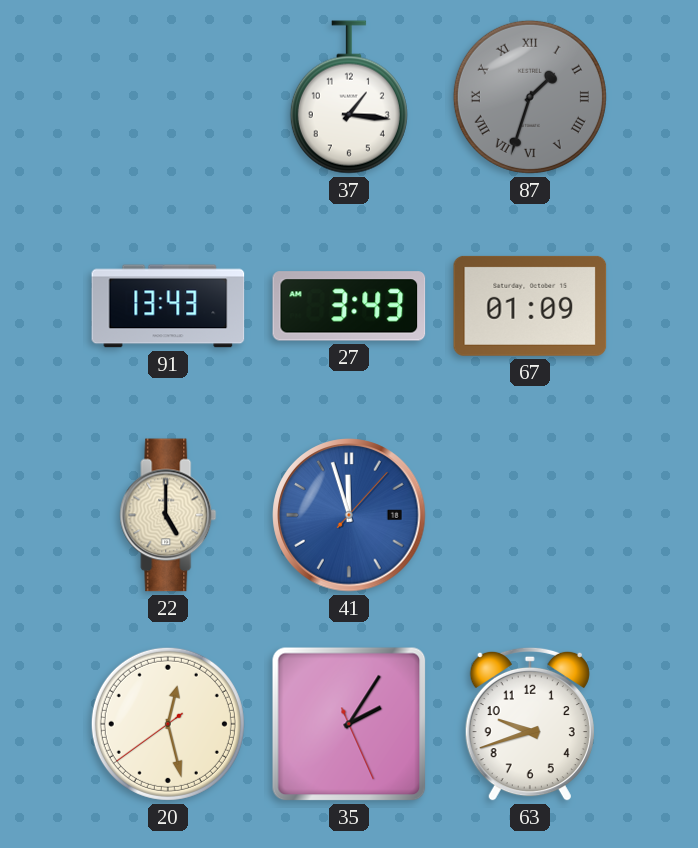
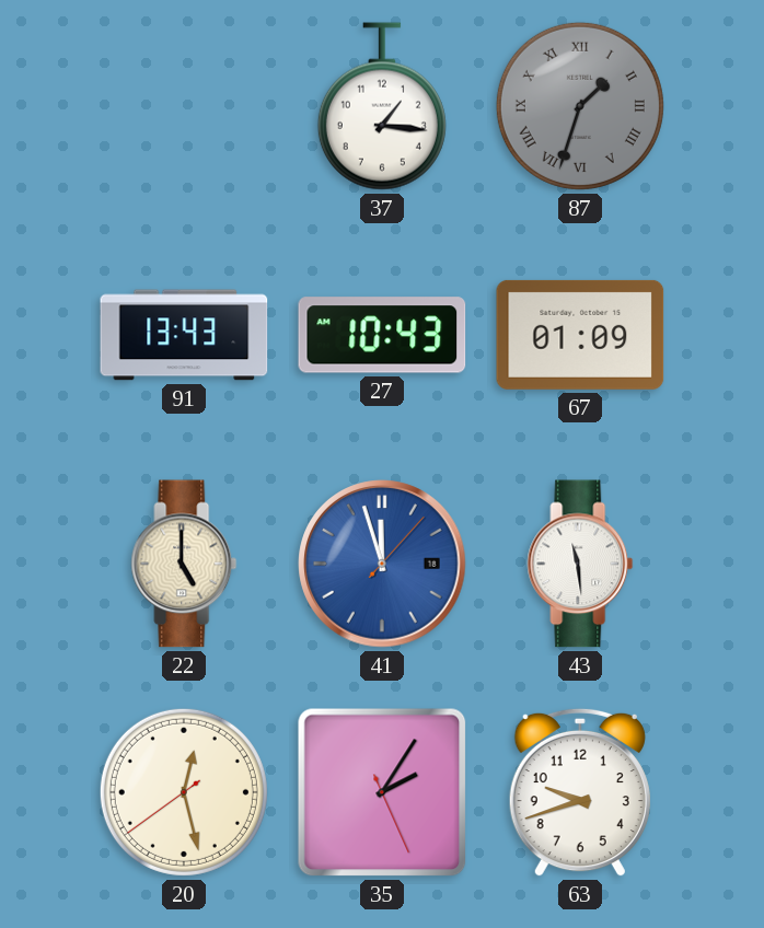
27: 3:43 -> 10:43 (382, 335)
43: none -> 11:29 (580, 564)
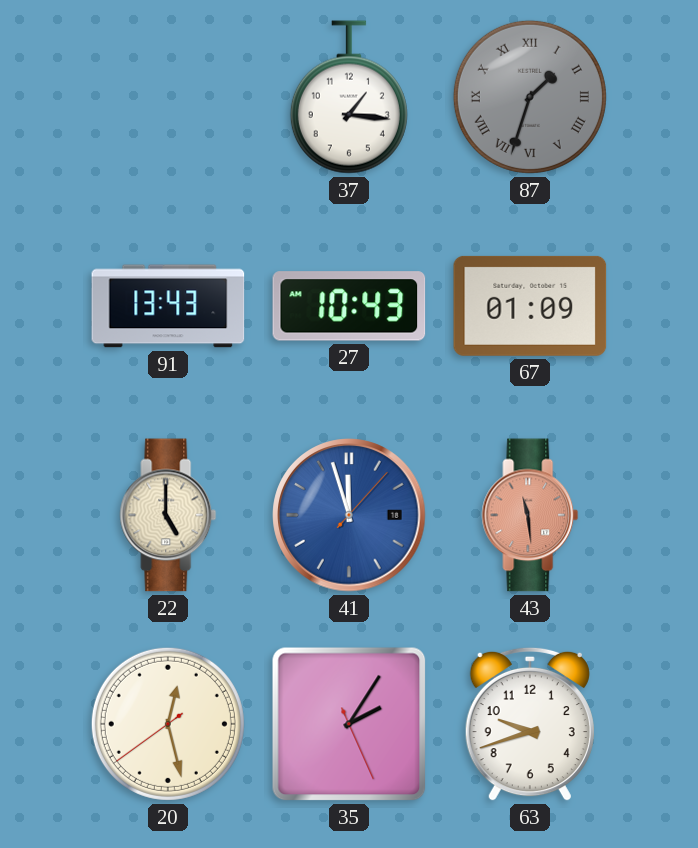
43 dial: white -> salmon (530, 515)
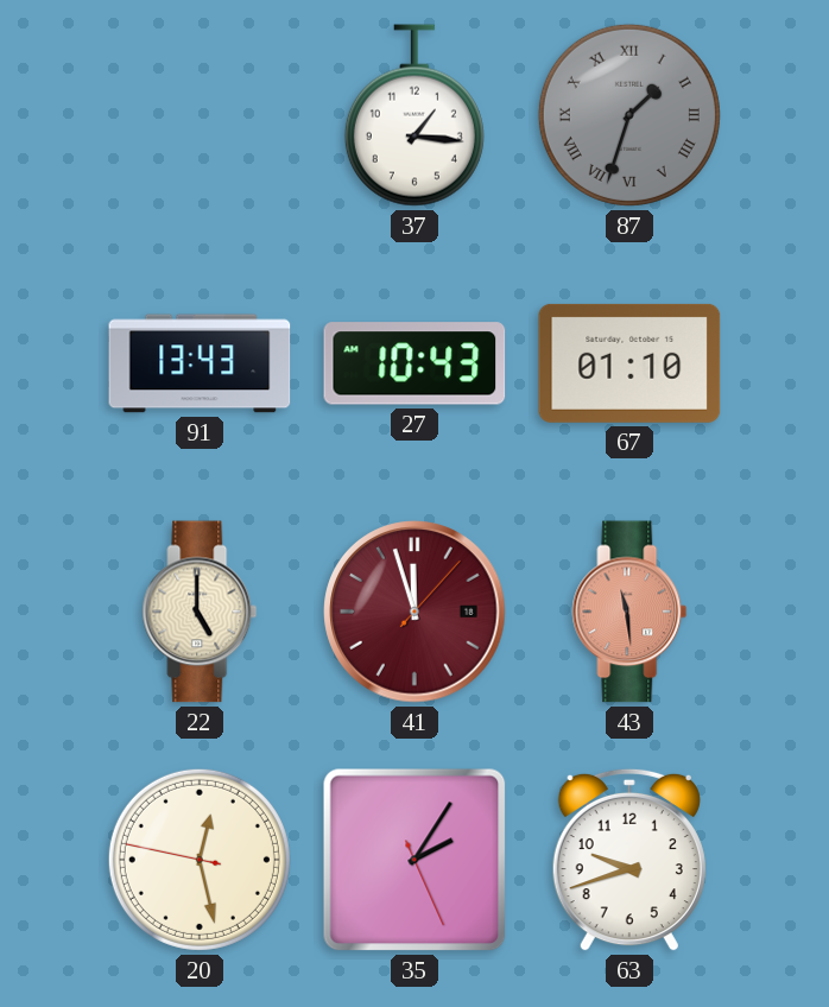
67: 01:09 -> 01:10 (629, 363)
41 dial: blue -> burgundy (414, 612)
20: 12:27:39 -> 12:27:47 (200, 860)
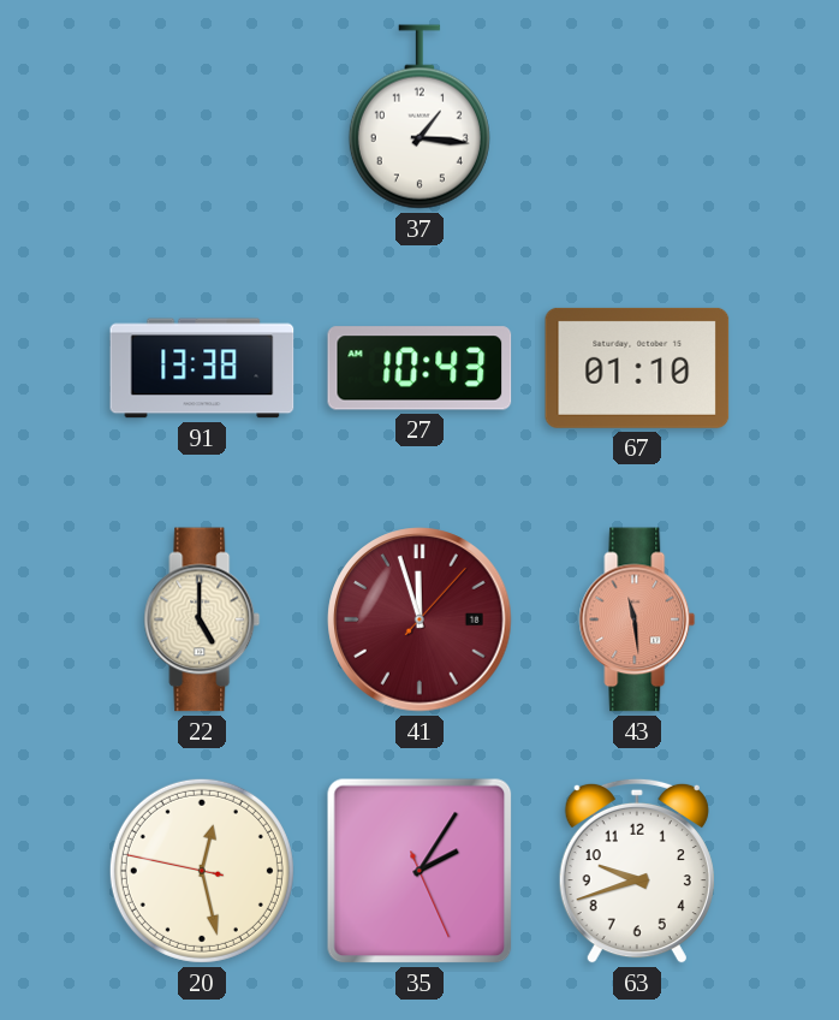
87: 1:33 -> none (629, 115)
91: 13:43 -> 13:38 (202, 368)
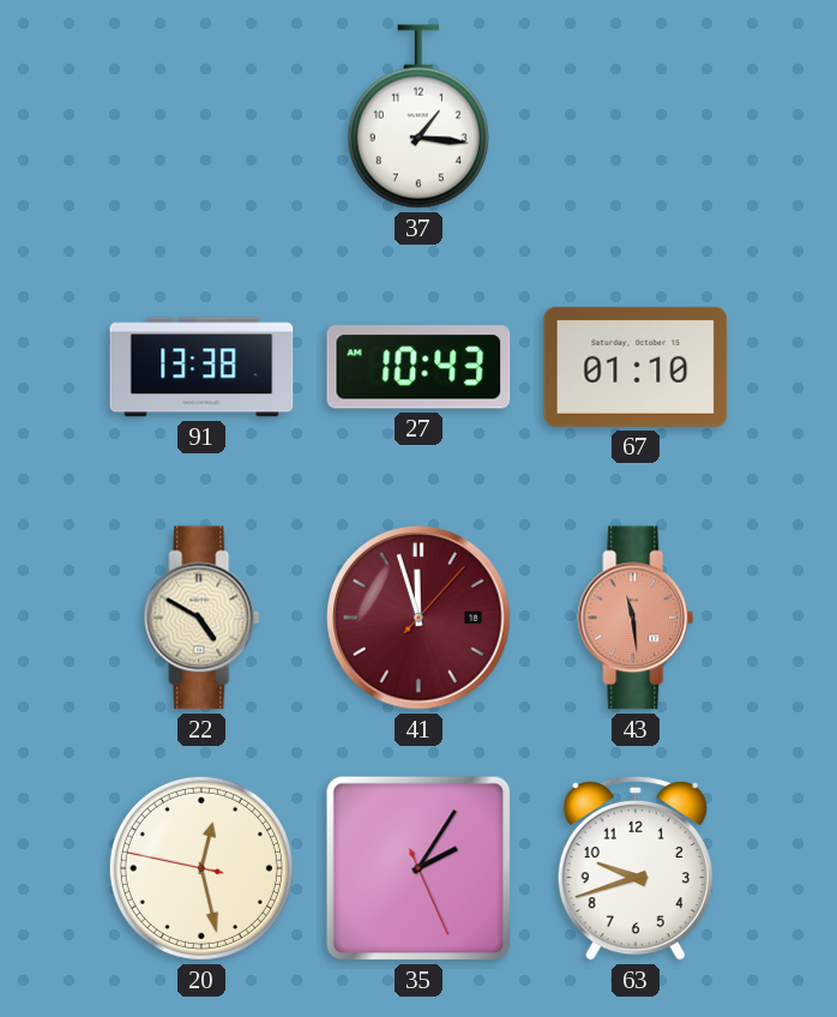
22: 5:00 -> 4:50 (201, 618)
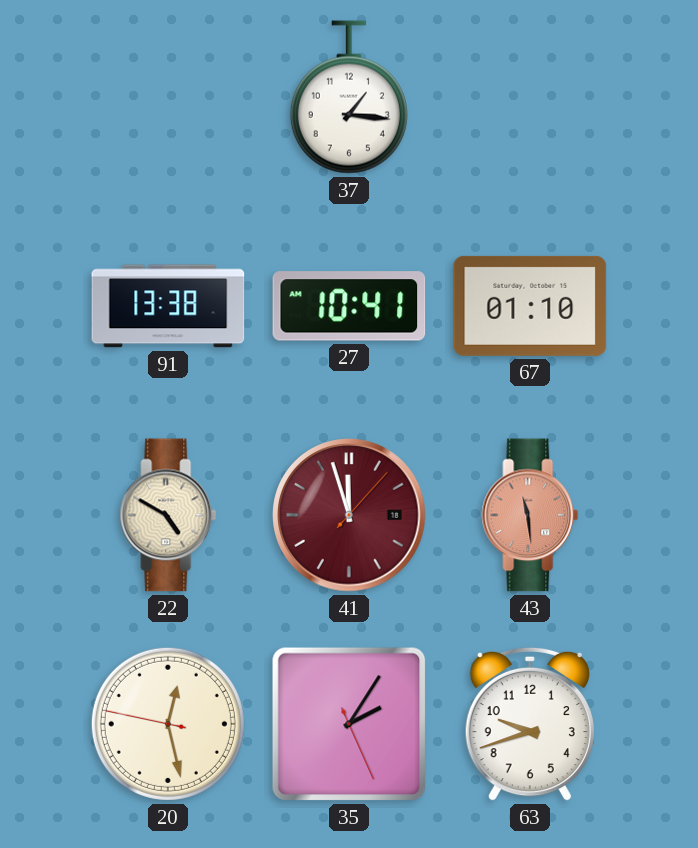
27: 10:43 -> 10:41 (349, 306)
